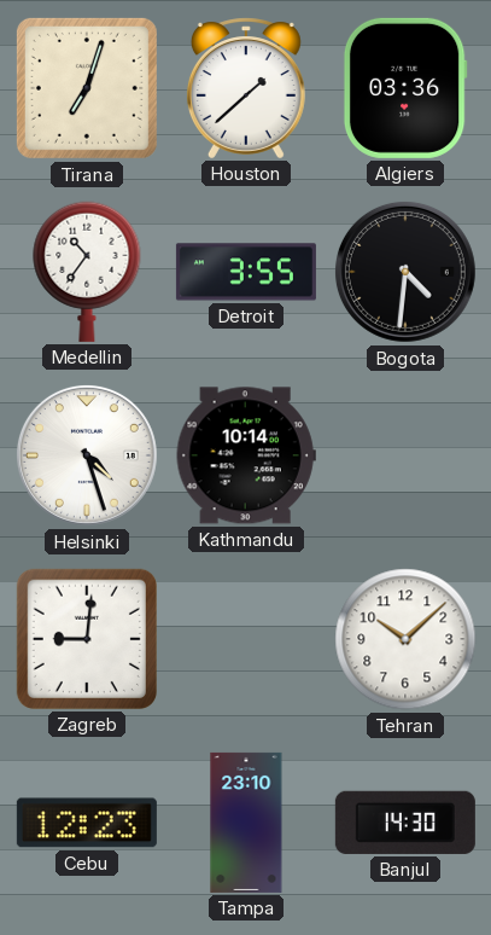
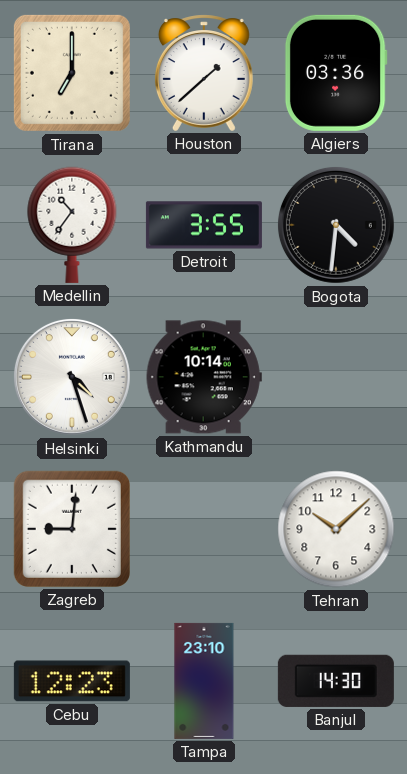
Tirana: 7:03 -> 7:00 (72, 73)
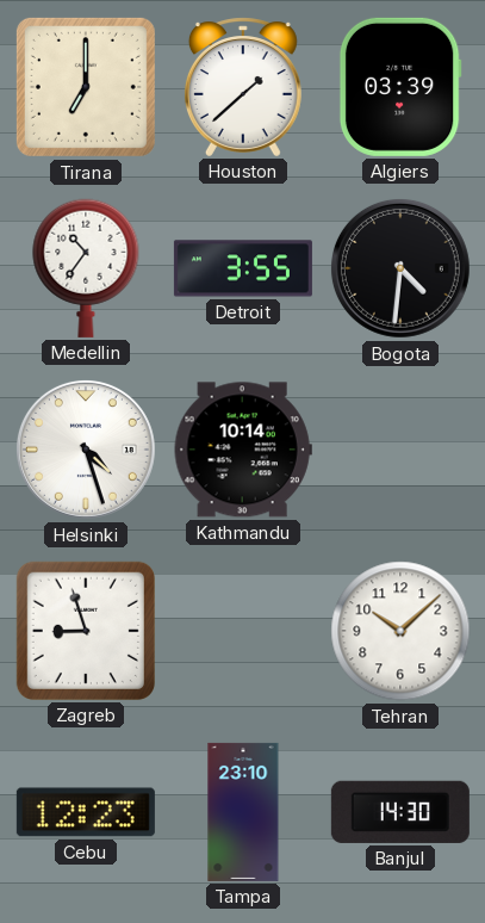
Algiers: 03:36 -> 03:39 (400, 87)
Zagreb: 9:01 -> 8:57 (86, 631)
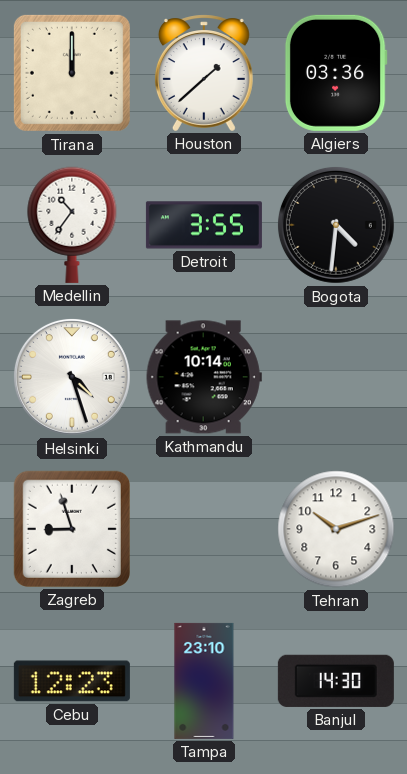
Tirana: 7:00 -> 12:00 (72, 73)
Algiers: 03:39 -> 03:36 (336, 73)
Tehran: 10:08 -> 10:12 (336, 529)
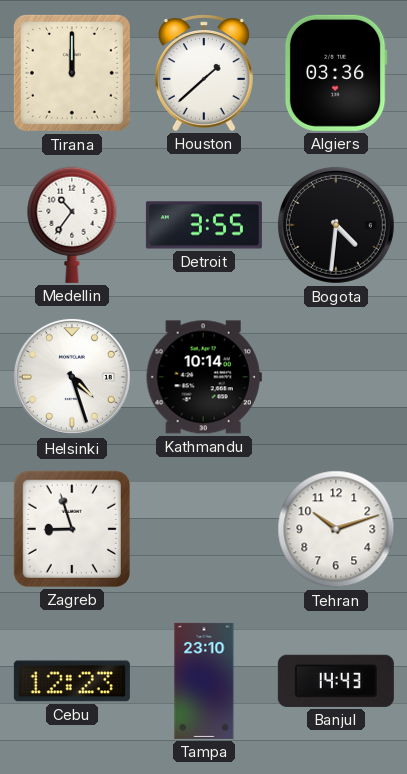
Banjul: 14:30 -> 14:43 (336, 681)
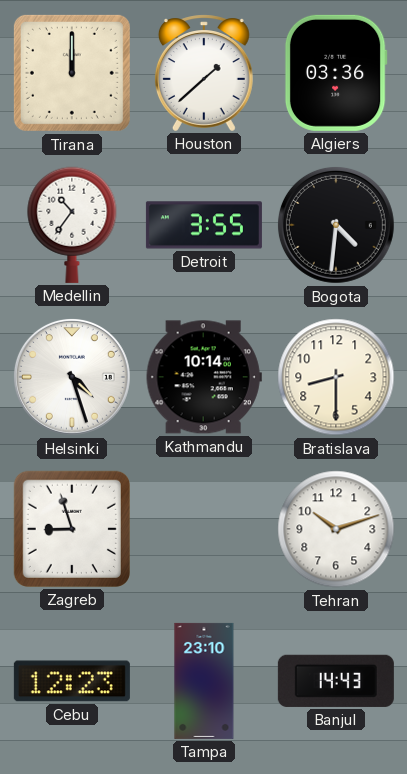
Bratislava: none -> 8:30 (336, 377)
